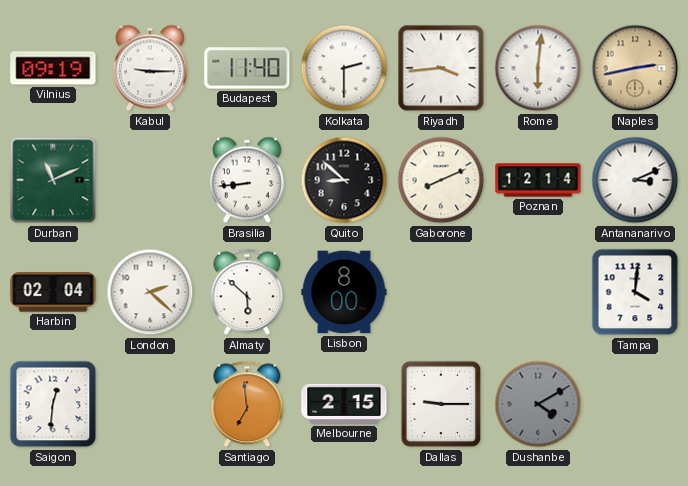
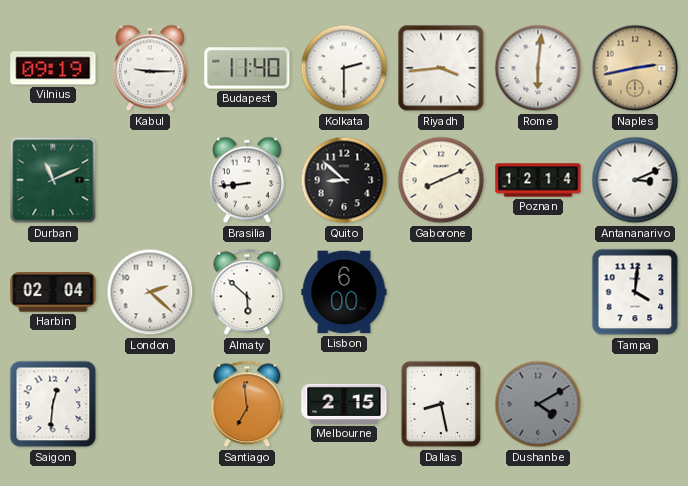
Lisbon: 8:00 -> 6:00 (344, 292)
Dallas: 9:15 -> 8:28 (441, 404)
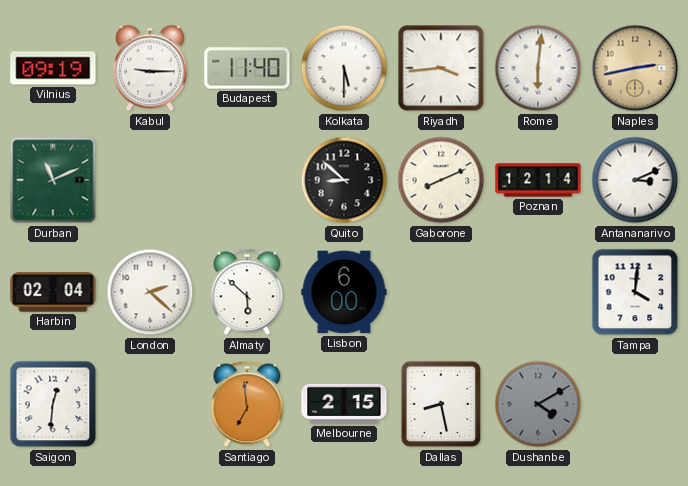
Kolkata: 2:30 -> 5:30 (344, 68)
Brasilia: 8:44 -> none (248, 180)
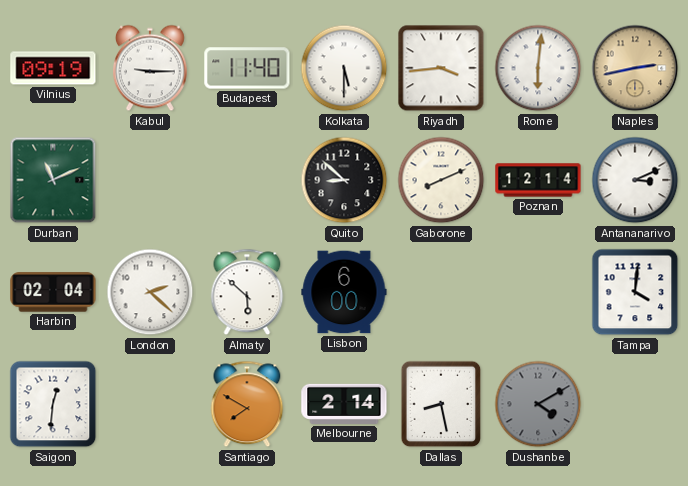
Santiago: 6:59 -> 7:50 (247, 404)
Melbourne: 2:15 -> 2:14 (344, 404)
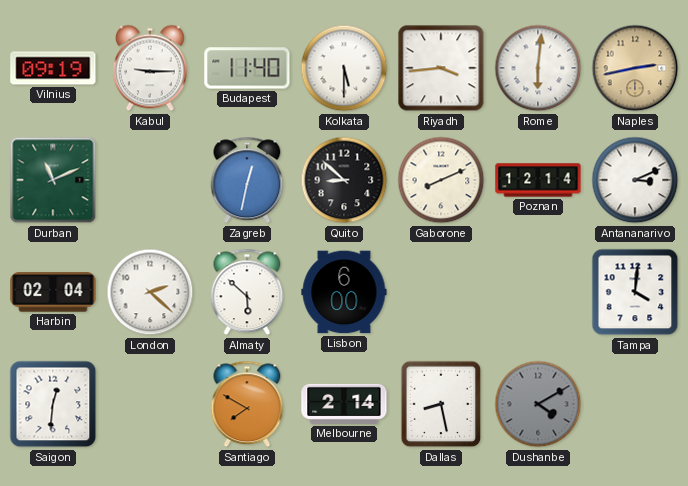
Zagreb: none -> 12:32 (247, 180)
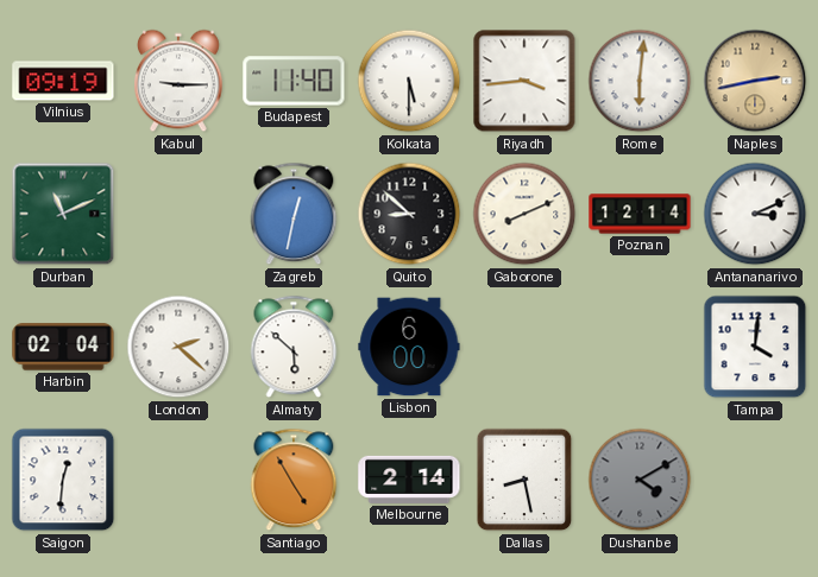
Santiago: 7:50 -> 4:55 (294, 480)
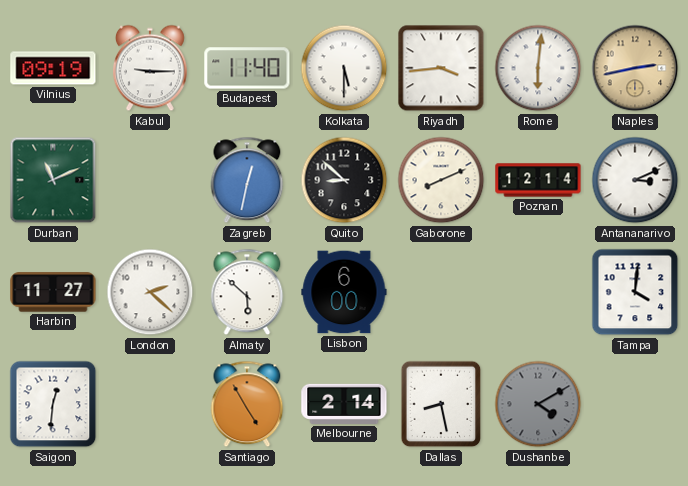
Harbin: 02:04 -> 11:27 (53, 292)
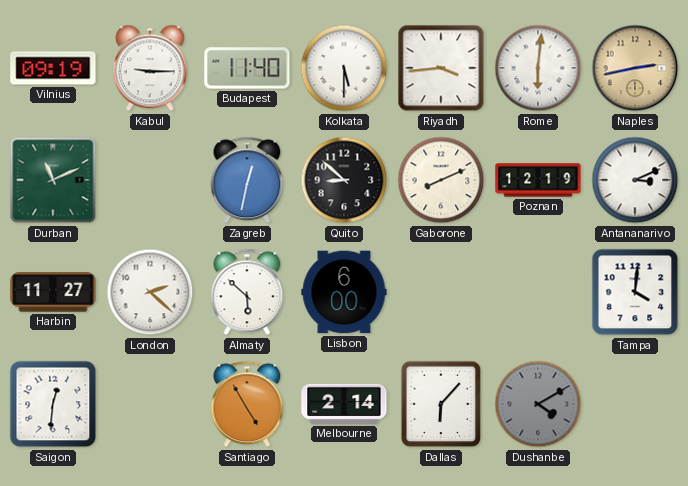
Poznan: 12:14 -> 12:19 (538, 180)
Dallas: 8:28 -> 6:07 (441, 404)
